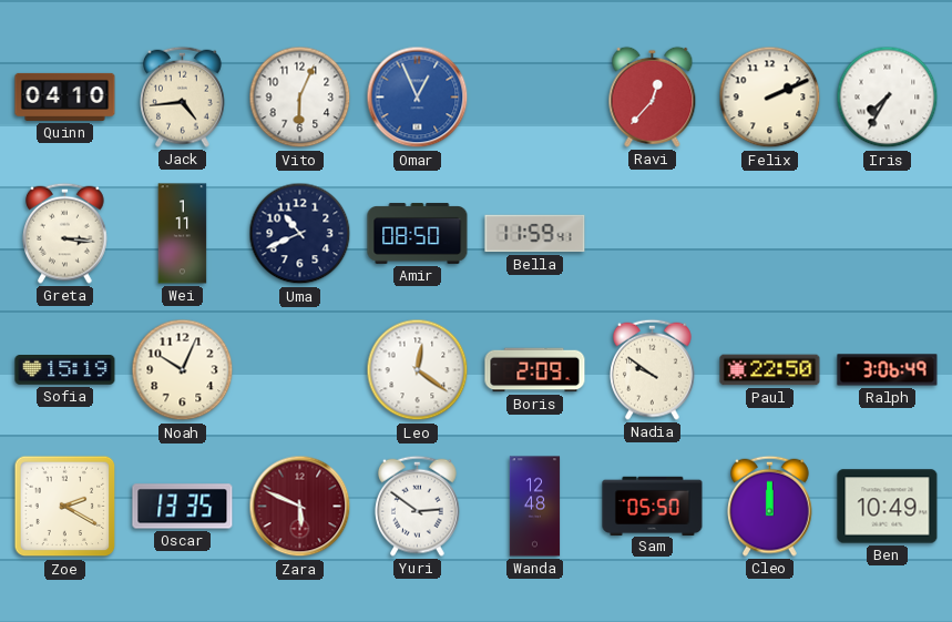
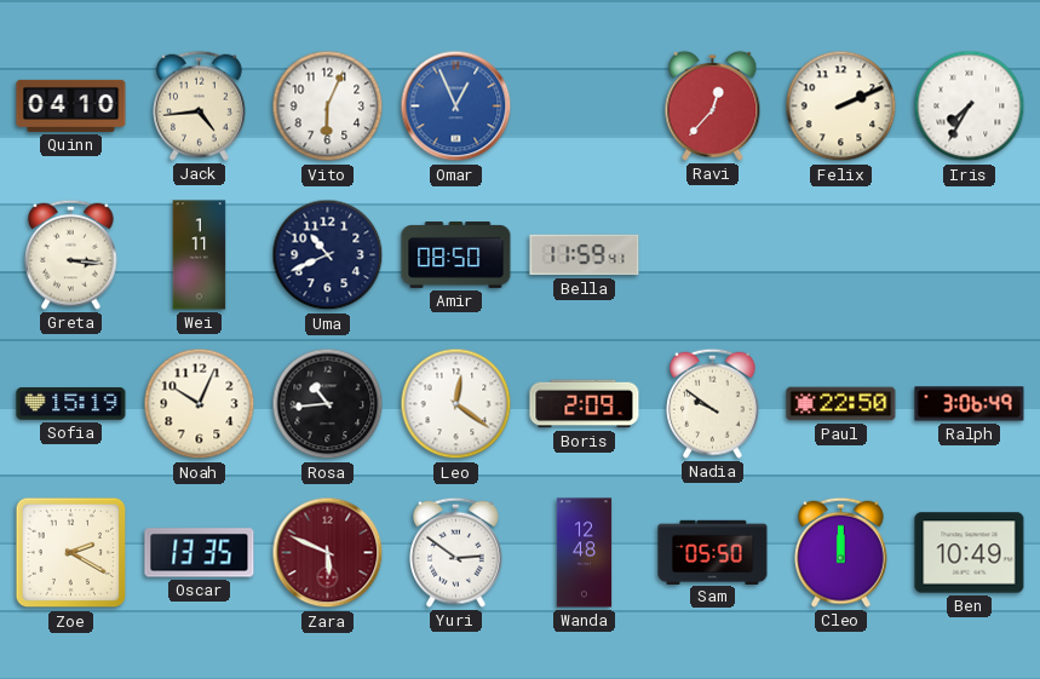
Rosa: none -> 10:44 (328, 404)
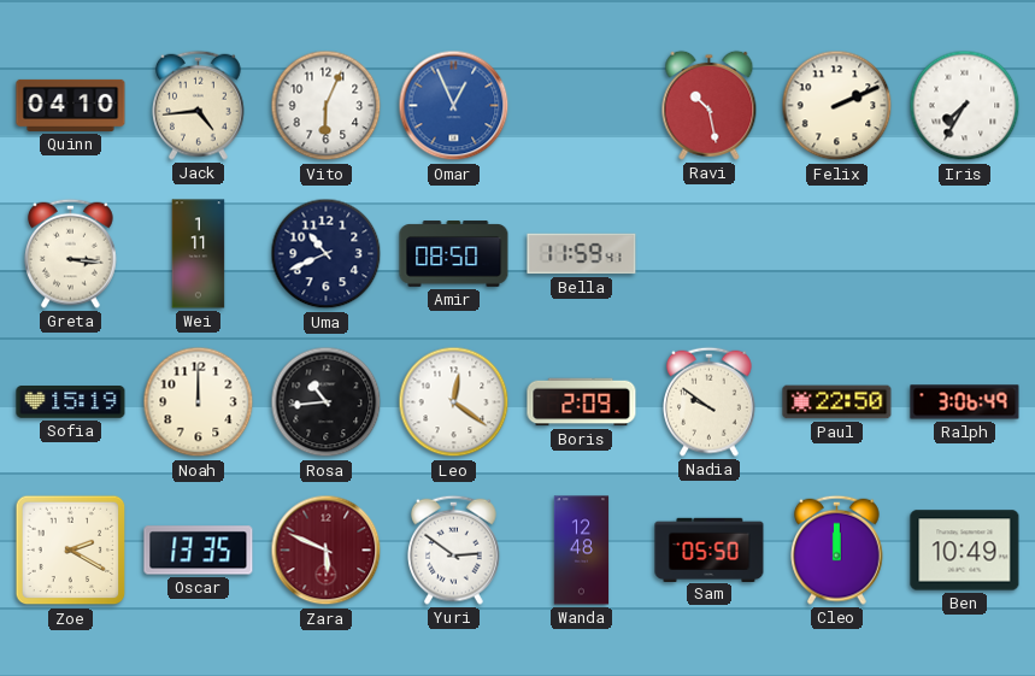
Ravi: 12:37 -> 10:28 (710, 105)
Noah: 10:04 -> 12:00 (199, 402)
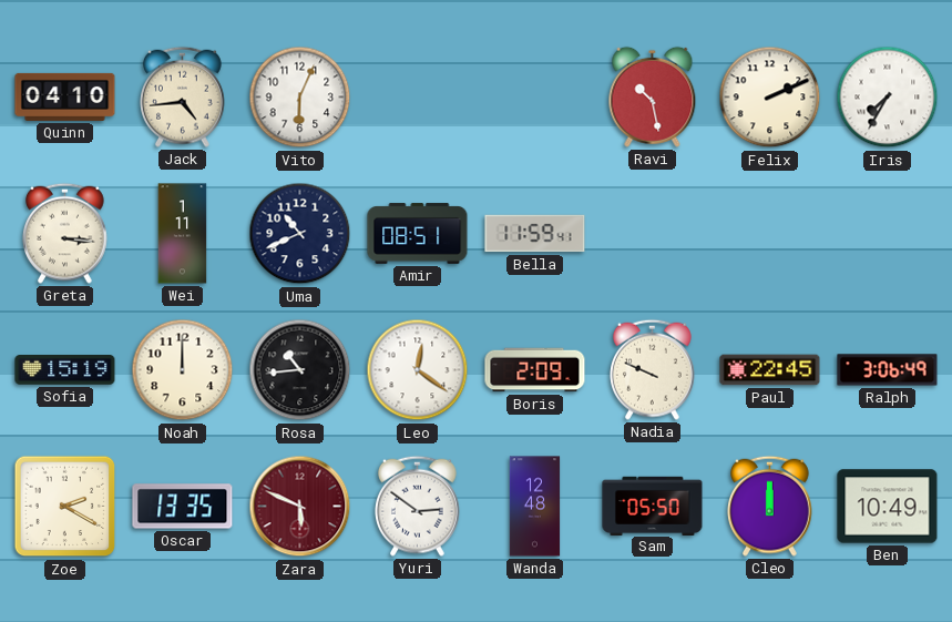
Omar: 12:56 -> none (454, 106)
Amir: 08:50 -> 08:51 (418, 234)
Nadia: 9:51 -> 9:49 (653, 369)
Paul: 22:50 -> 22:45 (770, 370)
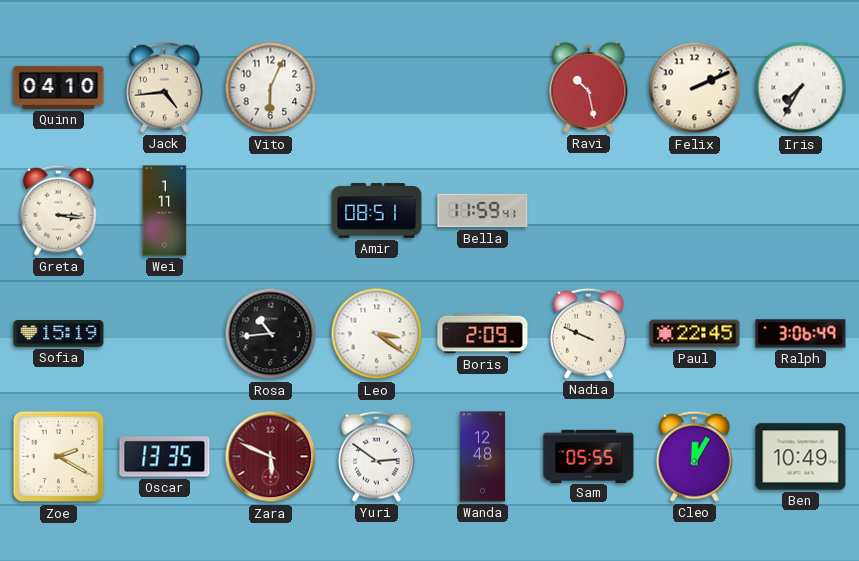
Uma: 10:41 -> none (300, 234)
Noah: 12:00 -> none (183, 370)
Leo: 12:21 -> 3:21 (377, 334)
Sam: 05:50 -> 05:55 (589, 456)
Cleo: 12:00 -> 12:05 (695, 456)
